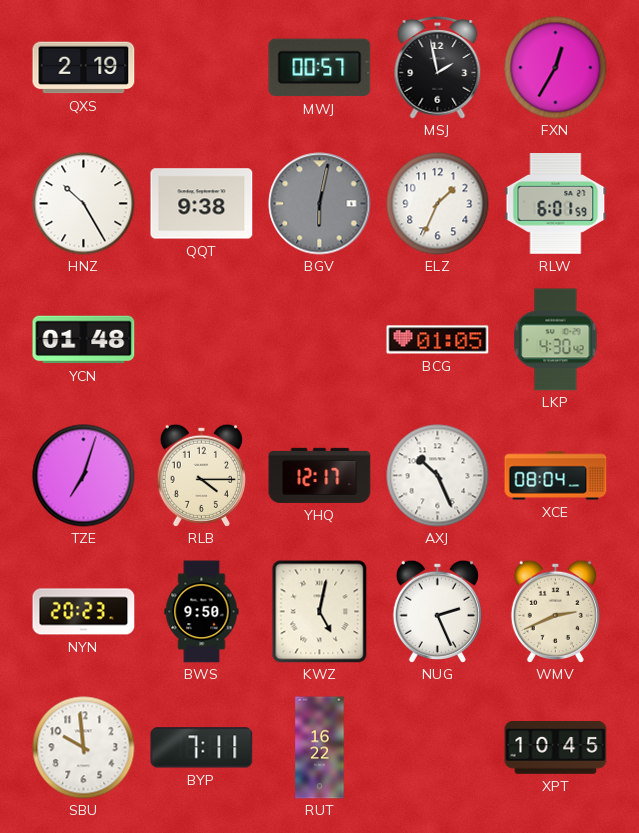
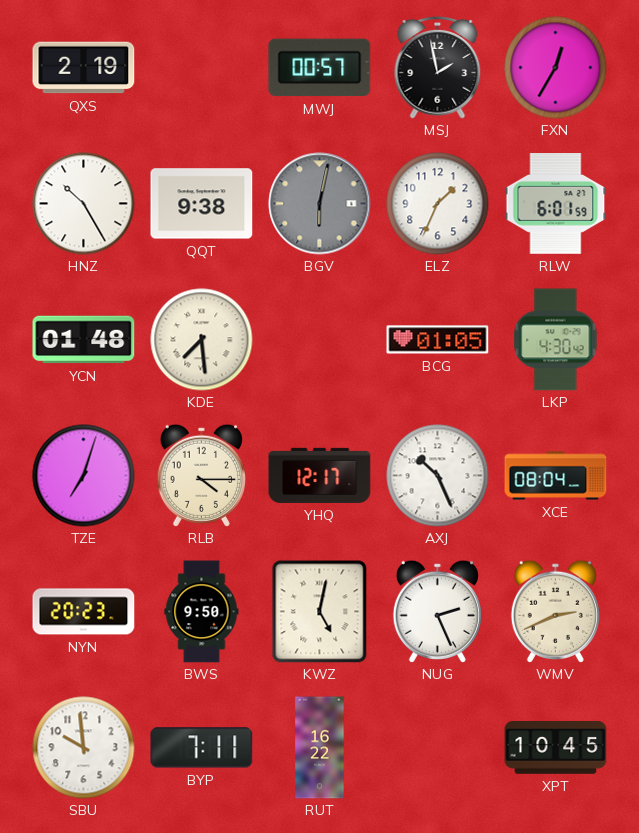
KDE: none -> 7:29 (202, 340)
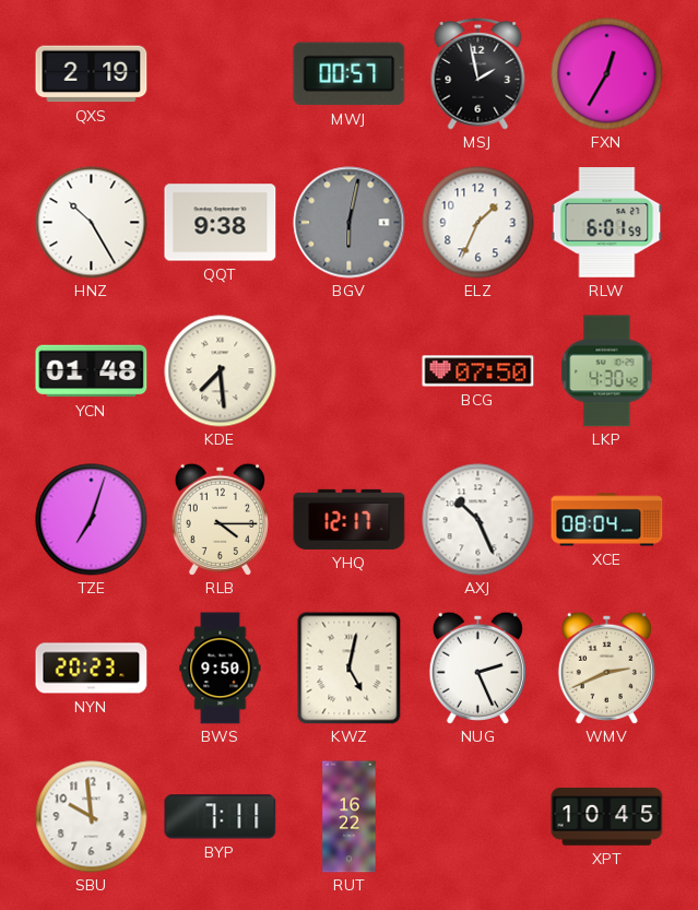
BCG: 01:05 -> 07:50 (478, 371)
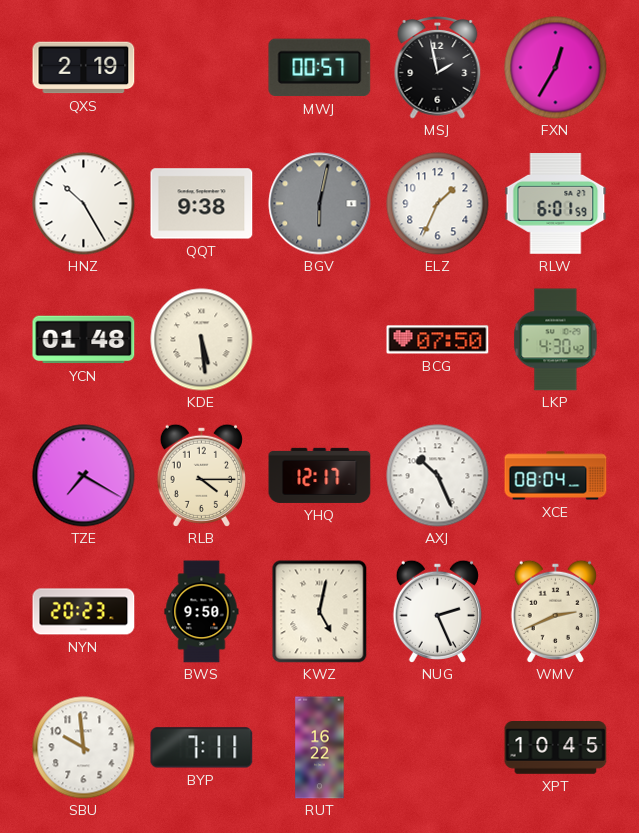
KDE: 7:29 -> 5:29 (202, 340)
TZE: 7:03 -> 7:20 (84, 476)
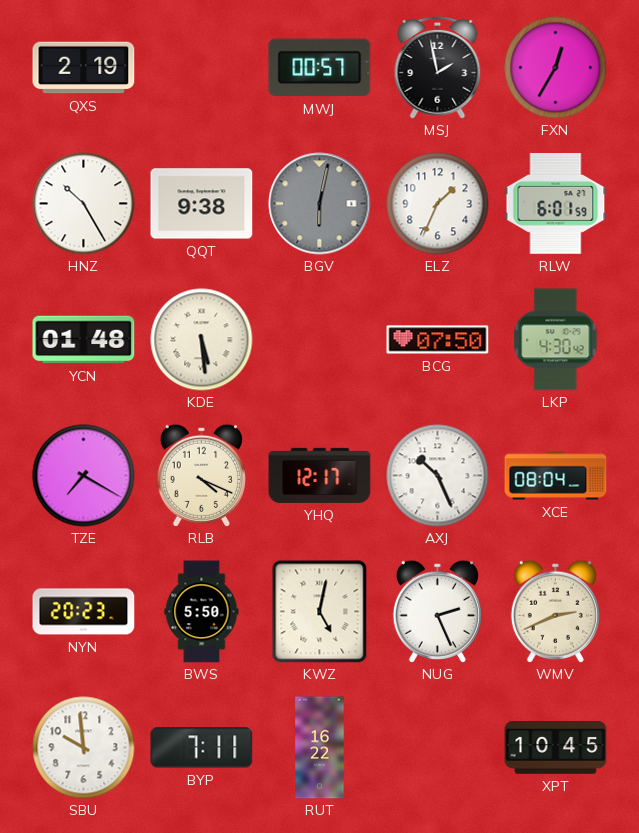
RLB: 4:15 -> 4:19 (201, 475)
BWS: 9:50 -> 5:50 (202, 612)
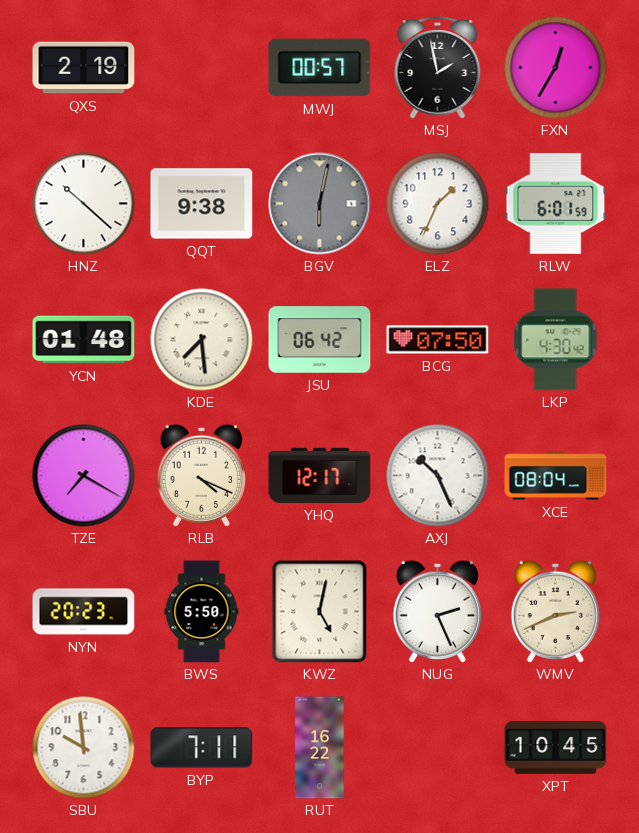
HNZ: 10:25 -> 10:22 (84, 204)
KDE: 5:29 -> 7:29 (202, 340)
JSU: none -> 06:42 (320, 340)
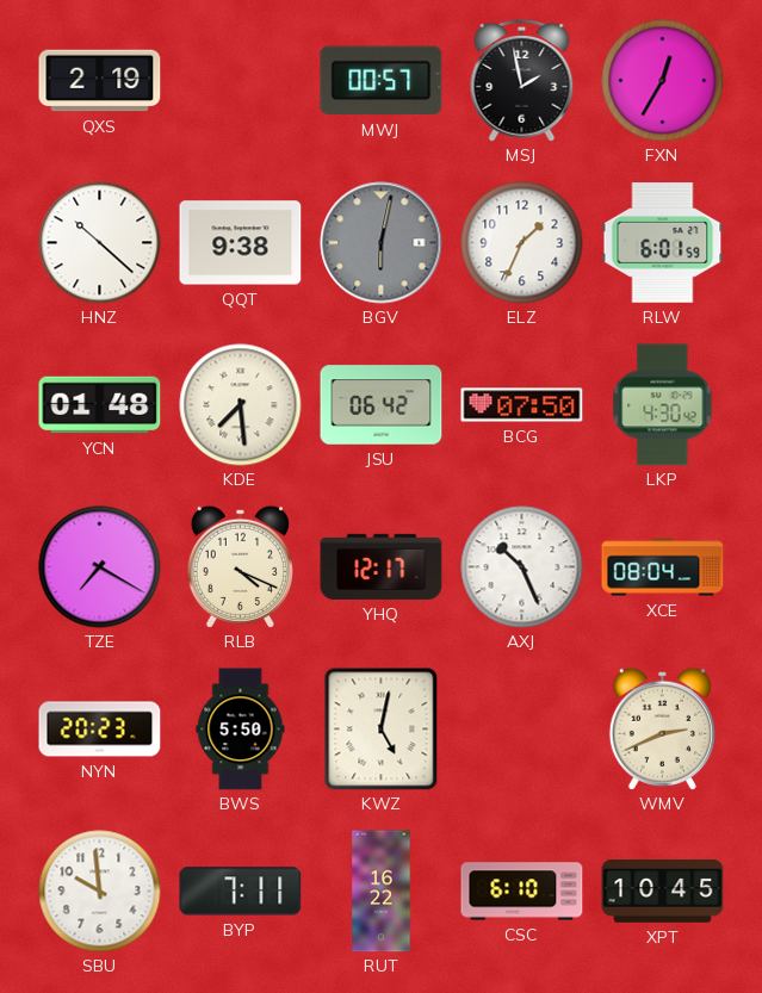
NUG: 2:26 -> none (437, 611)
CSC: none -> 6:10 (522, 892)
